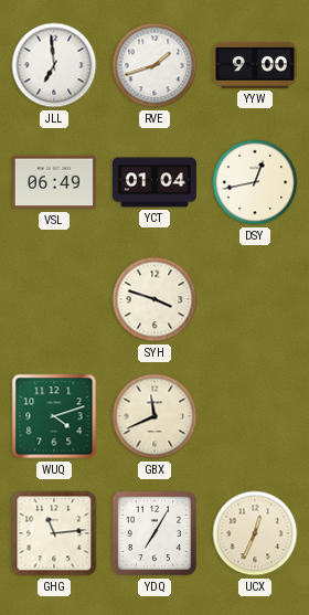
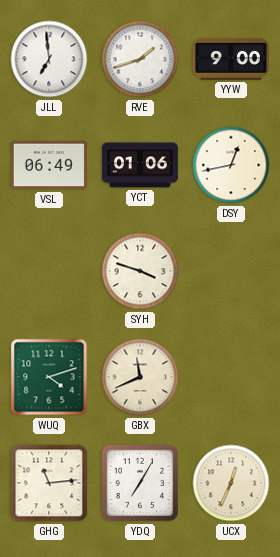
YCT: 01:04 -> 01:06 (140, 165)
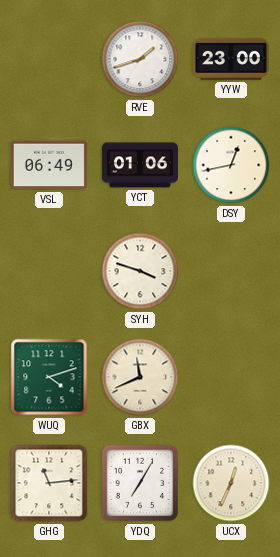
JLL: 6:59 -> none (49, 59)
YYW: 9:00 -> 23:00 (231, 59)
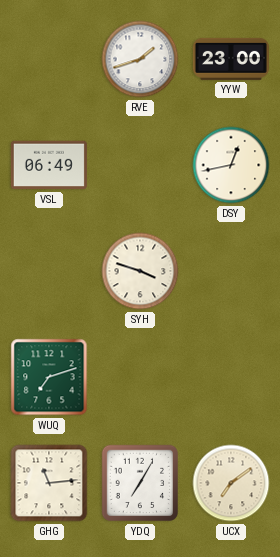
YCT: 01:06 -> none (140, 165)
WUQ: 4:12 -> 7:12 (49, 377)
GBX: 11:41 -> none (140, 377)
UCX: 12:34 -> 7:09 (231, 483)
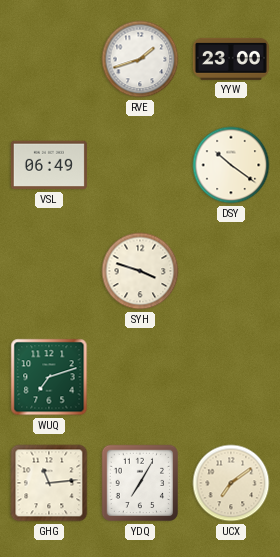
DSY: 12:43 -> 10:21 (231, 165)
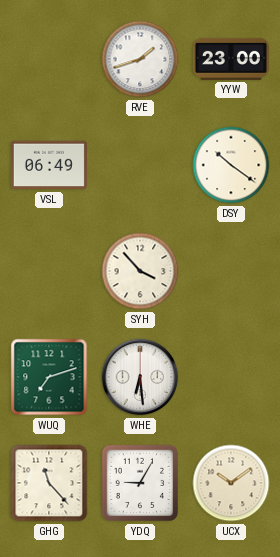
SYH: 3:48 -> 3:53 (140, 271)
WHE: none -> 6:29 (140, 377)
GHG: 11:14 -> 11:23 (49, 483)
YDQ: 7:05 -> 9:05 (140, 483)
UCX: 7:09 -> 10:09 (231, 483)
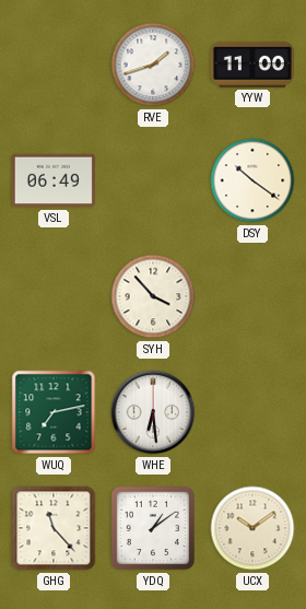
YYW: 23:00 -> 11:00 (252, 65)
WUQ: 7:12 -> 7:13 (54, 412)
YDQ: 9:05 -> 1:09 (153, 528)
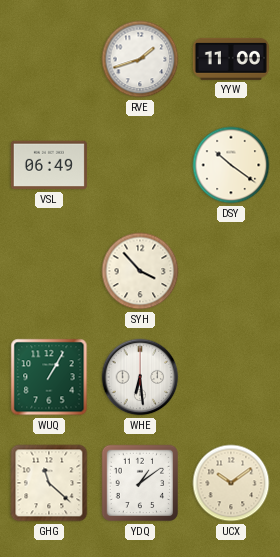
WUQ: 7:13 -> 1:05 (49, 377)
GHG: 11:23 -> 11:22 (49, 483)
